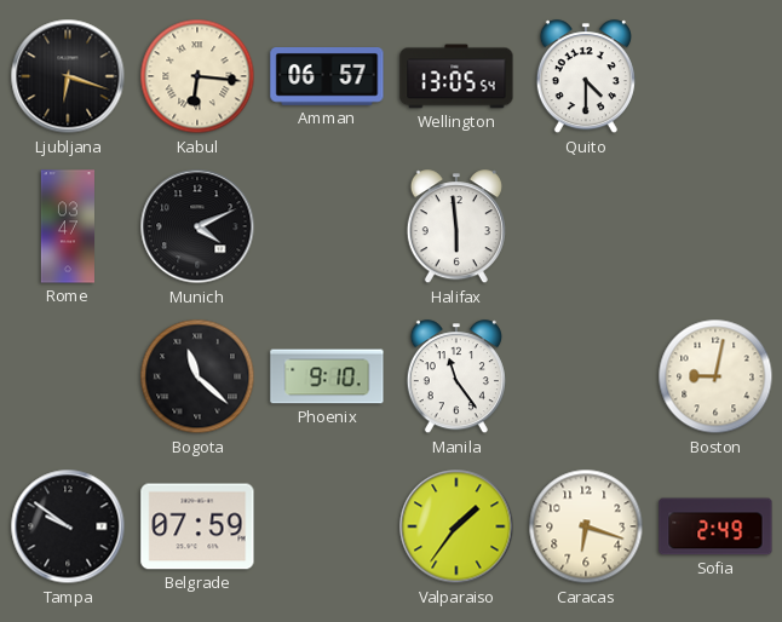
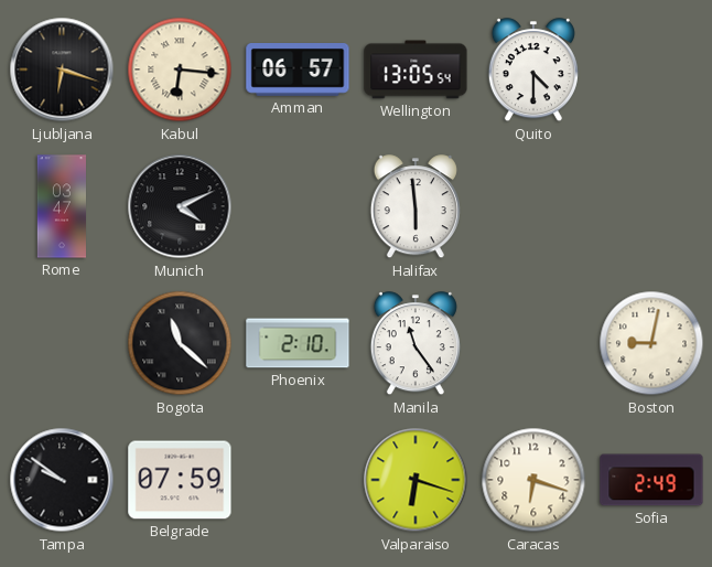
Phoenix: 9:10 -> 2:10 (298, 343)
Valparaiso: 1:36 -> 6:18 (416, 480)
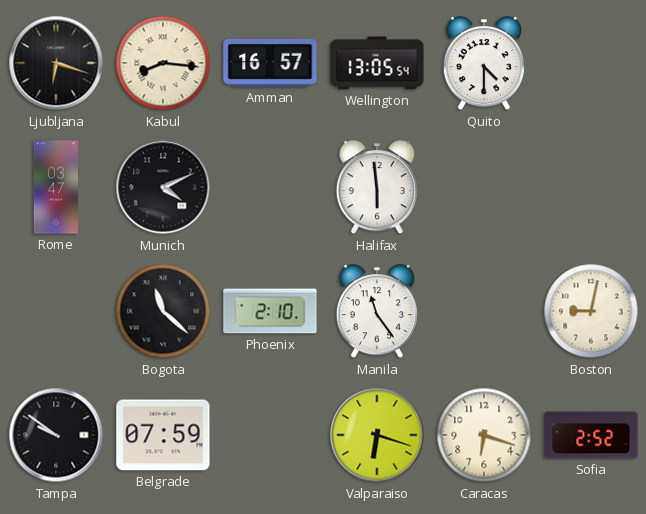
Kabul: 6:16 -> 8:16 (163, 63)
Amman: 06:57 -> 16:57 (270, 64)
Sofia: 2:49 -> 2:52 (591, 435)
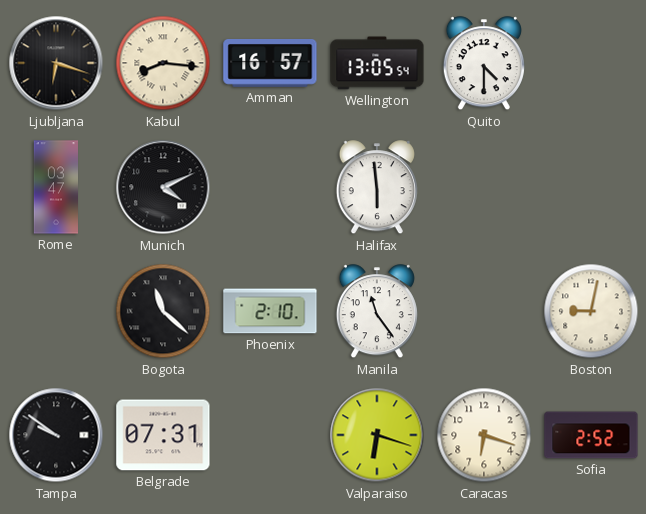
Belgrade: 07:59 -> 07:31 (163, 435)
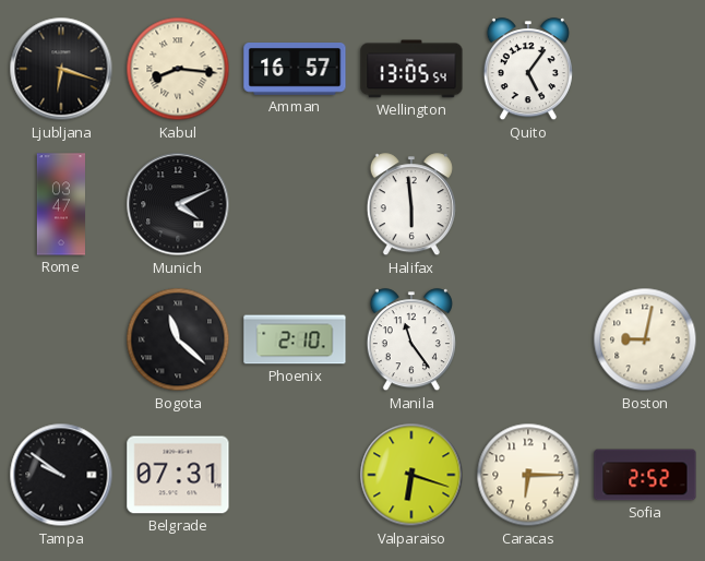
Quito: 4:30 -> 5:06 (528, 70)
Caracas: 6:18 -> 6:15 (528, 475)
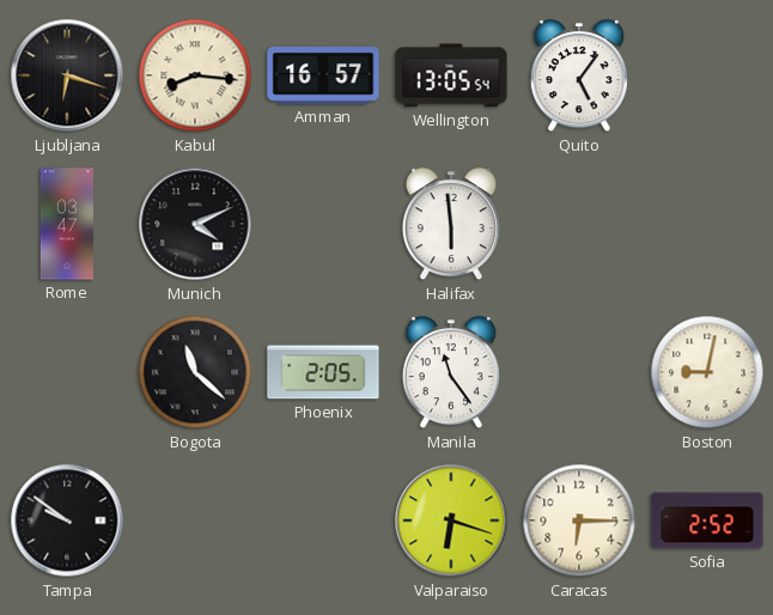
Phoenix: 2:10 -> 2:05 (323, 372)
Belgrade: 07:31 -> none (178, 475)
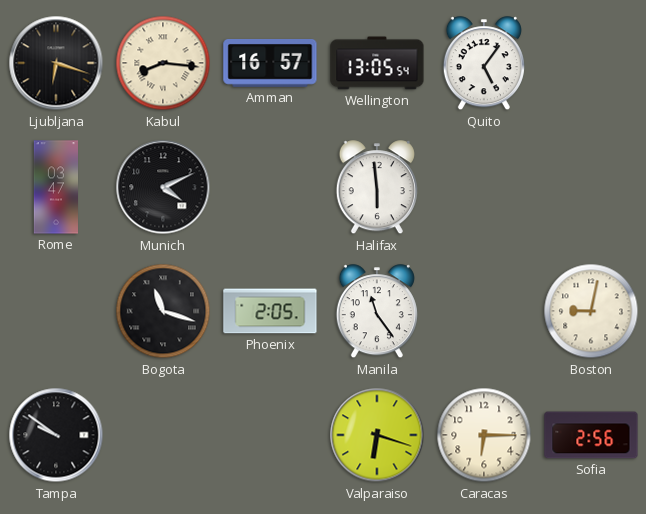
Bogota: 11:22 -> 11:18 (163, 311)
Sofia: 2:52 -> 2:56 (591, 435)
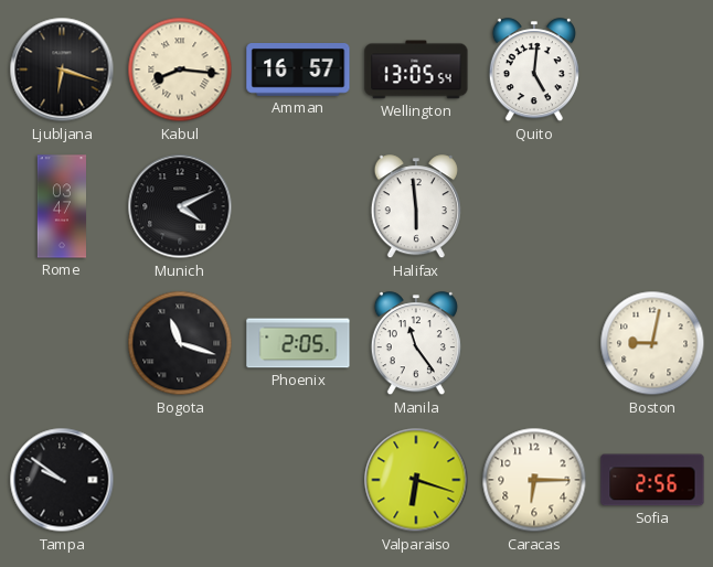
Quito: 5:06 -> 5:01 (534, 71)
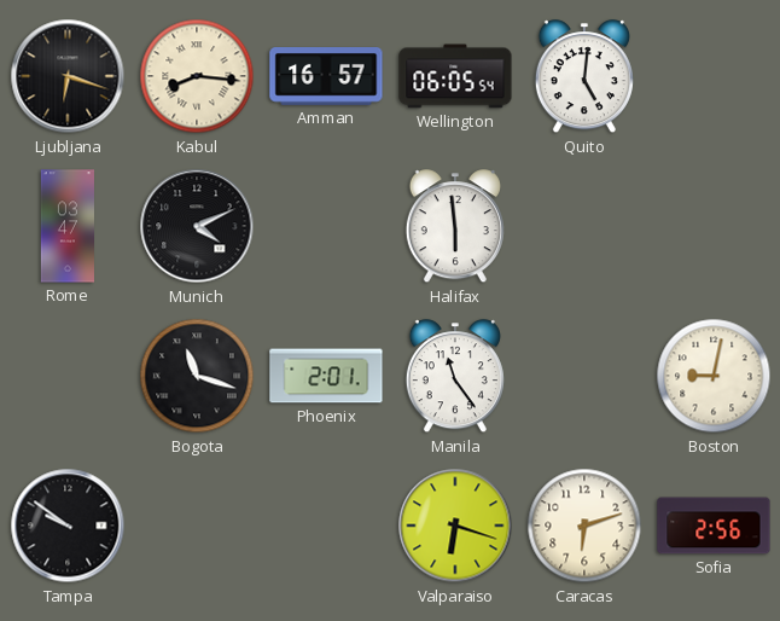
Wellington: 13:05 -> 06:05 (455, 76)
Phoenix: 2:05 -> 2:01 (326, 376)
Caracas: 6:15 -> 6:12 (584, 526)
